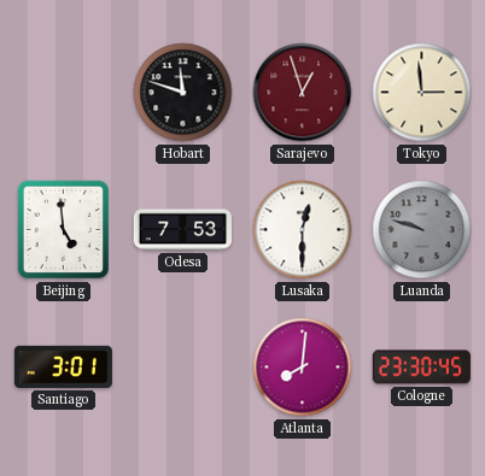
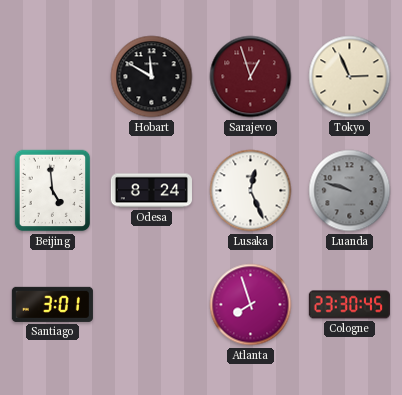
Hobart: 11:48 -> 11:50 (152, 77)
Tokyo: 2:59 -> 2:56 (350, 77)
Odesa: 7:53 -> 8:24 (151, 191)
Lusaka: 12:30 -> 12:26 (251, 191)
Atlanta: 8:01 -> 7:57 (251, 305)
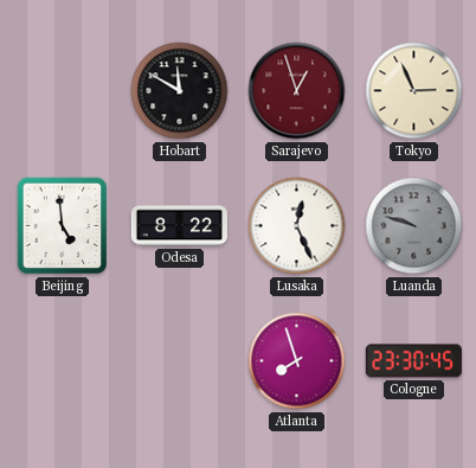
Odesa: 8:24 -> 8:22 (179, 226)
Santiago: 3:01 -> none (52, 304)
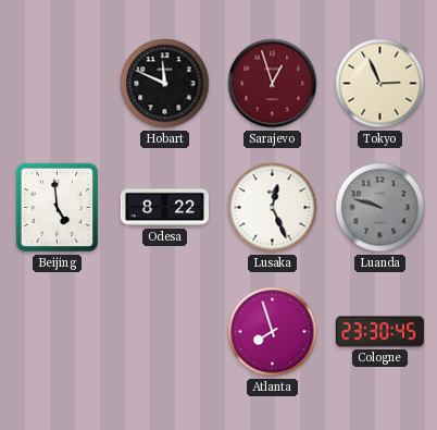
Hobart: 11:50 -> 11:49 (165, 84)
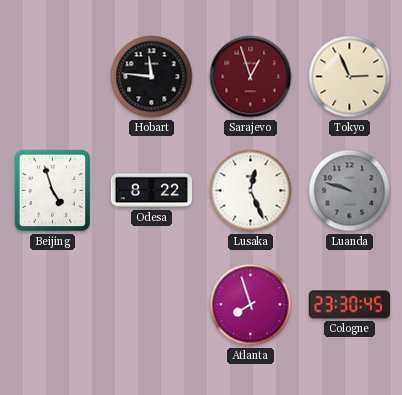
Hobart: 11:49 -> 11:46 (152, 77)
Beijing: 4:59 -> 4:57 (53, 191)
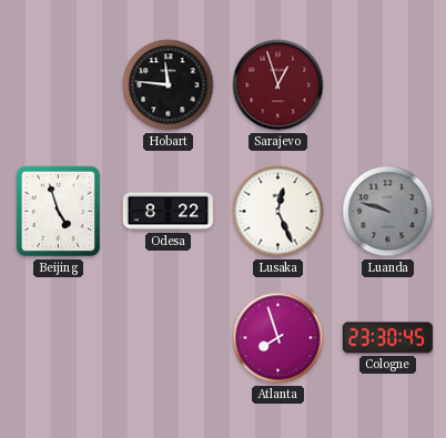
Tokyo: 2:56 -> none (350, 77)
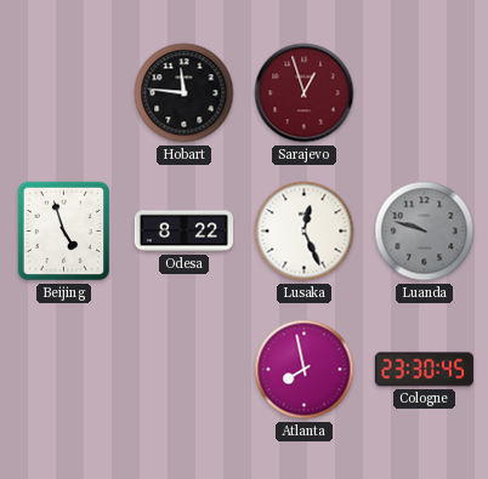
Atlanta: 7:57 -> 7:58 (305, 370)
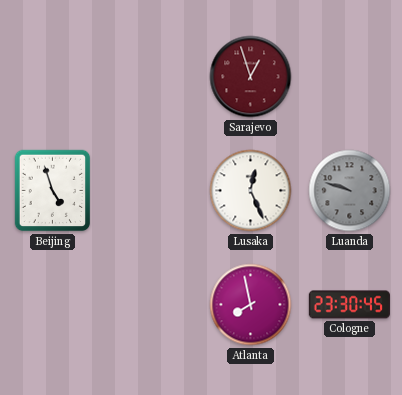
Hobart: 11:46 -> none (185, 93)
Odesa: 8:22 -> none (183, 232)
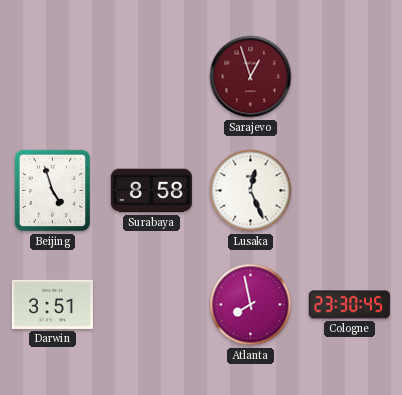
Surabaya: none -> 8:58 (151, 191)
Luanda: 9:48 -> none (350, 191)
Darwin: none -> 3:51 (52, 304)
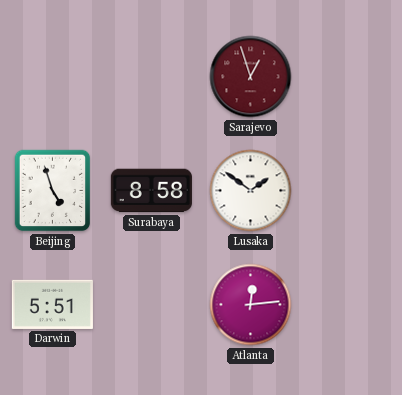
Lusaka: 12:26 -> 1:51 (251, 191)
Darwin: 3:51 -> 5:51 (52, 304)
Atlanta: 7:58 -> 12:14 (251, 305)
Cologne: 23:30 -> none (349, 305)
